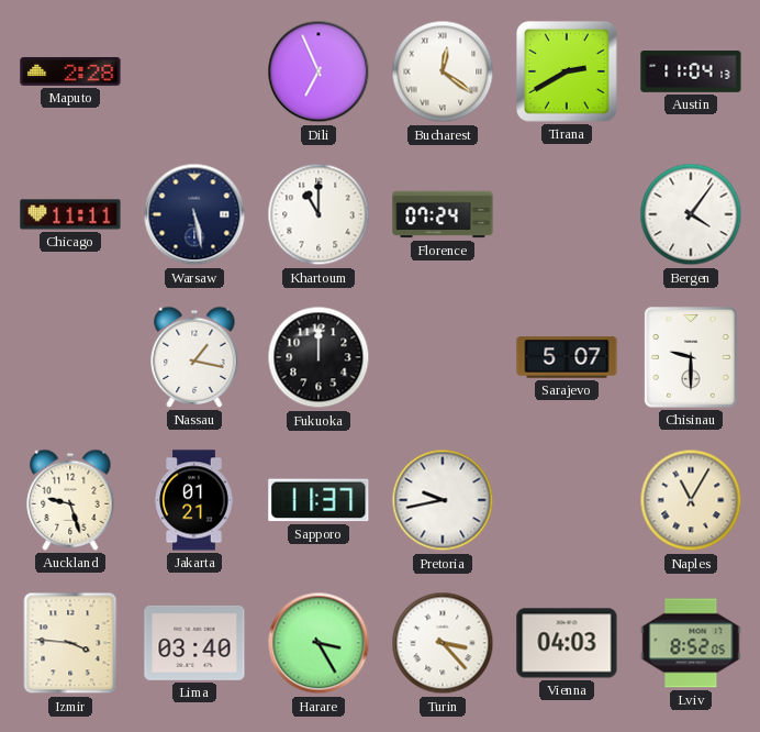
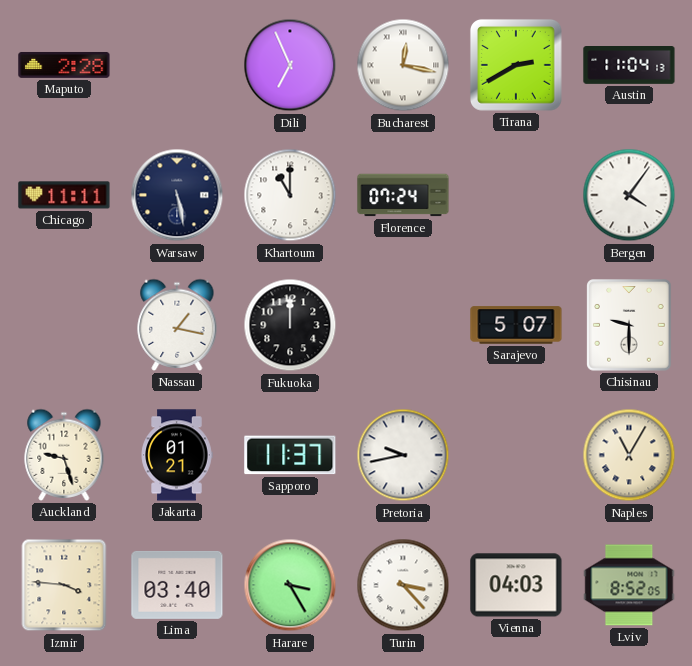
Bucharest: 12:21 -> 12:17 (403, 65)
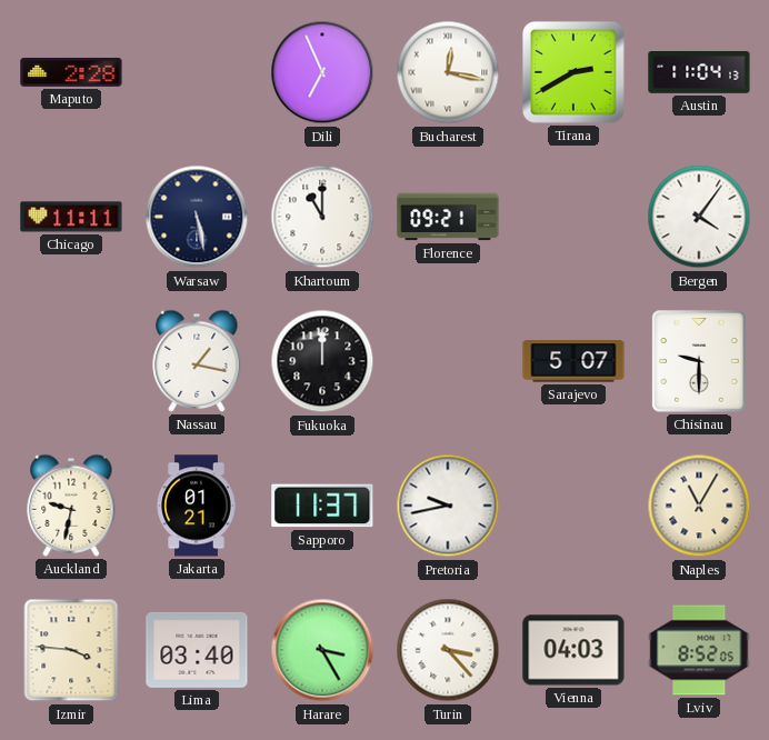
Florence: 07:24 -> 09:21 (448, 217)
Auckland: 9:27 -> 9:32 (71, 506)
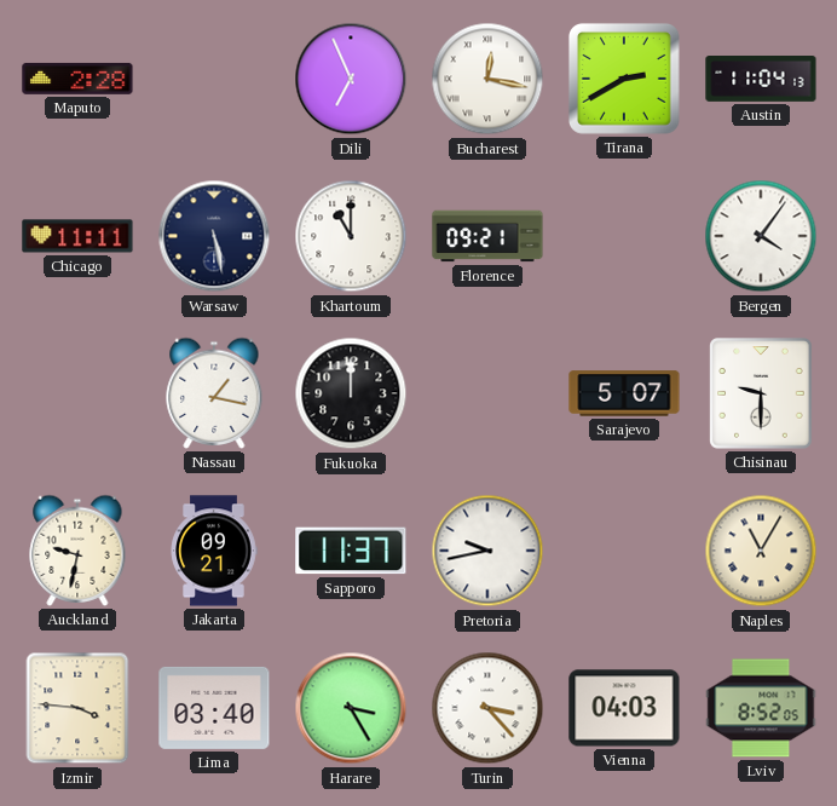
Jakarta: 01:21 -> 09:21 (214, 551)
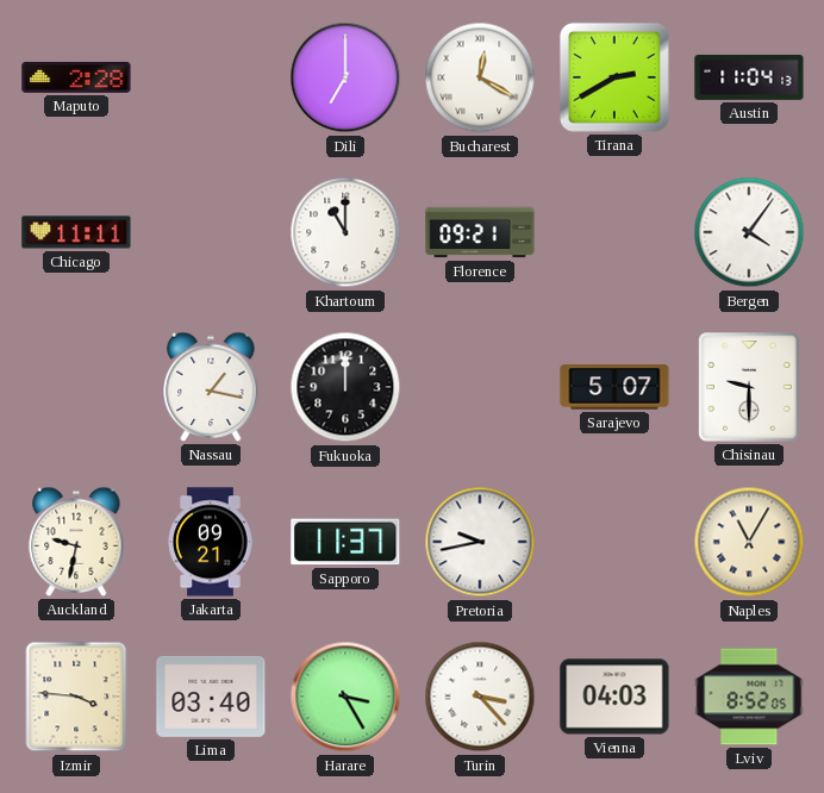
Dili: 6:56 -> 7:00 (345, 77)
Bucharest: 12:17 -> 12:20 (480, 77)
Warsaw: 5:28 -> none (214, 236)
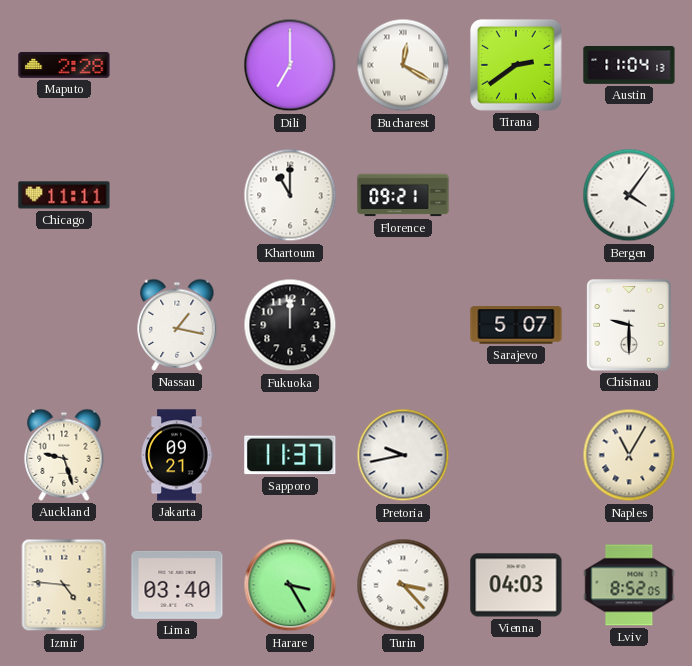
Tirana: 2:40 -> 2:39 (516, 65)
Auckland: 9:32 -> 9:27 (64, 455)
Izmir: 3:46 -> 4:46 (64, 585)
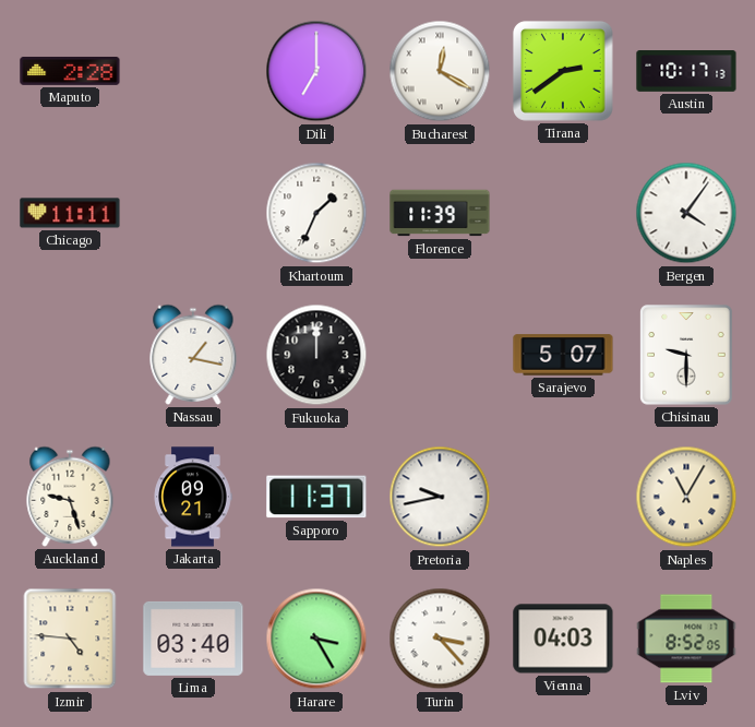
Austin: 11:04 -> 10:17 (686, 72)
Khartoum: 11:00 -> 1:34 (316, 213)
Florence: 09:21 -> 11:39 (440, 213)
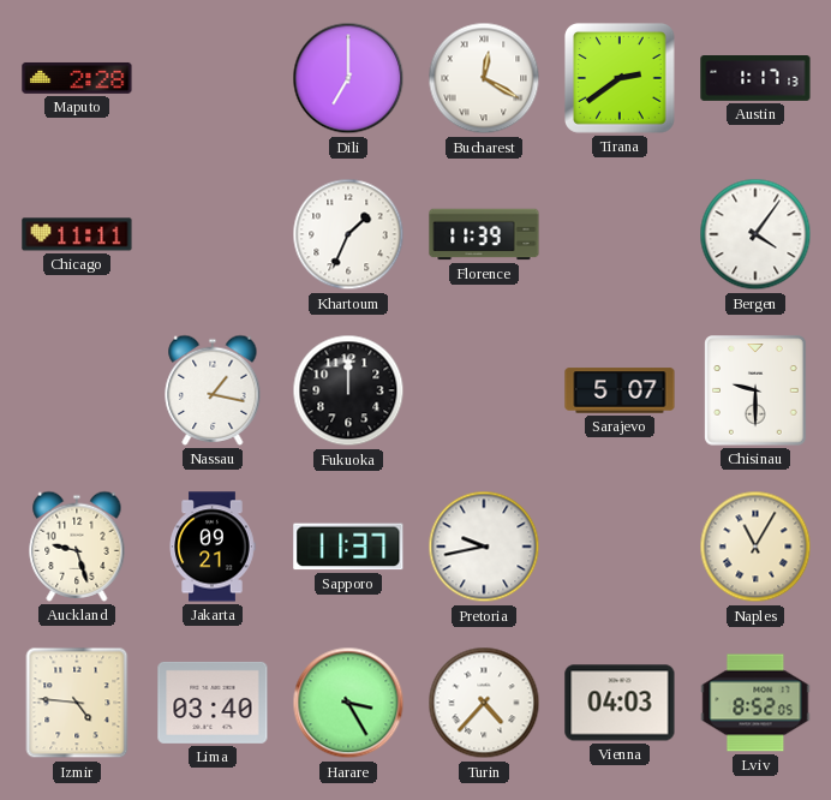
Austin: 10:17 -> 1:17 (755, 79)
Turin: 3:23 -> 4:37 (484, 703)
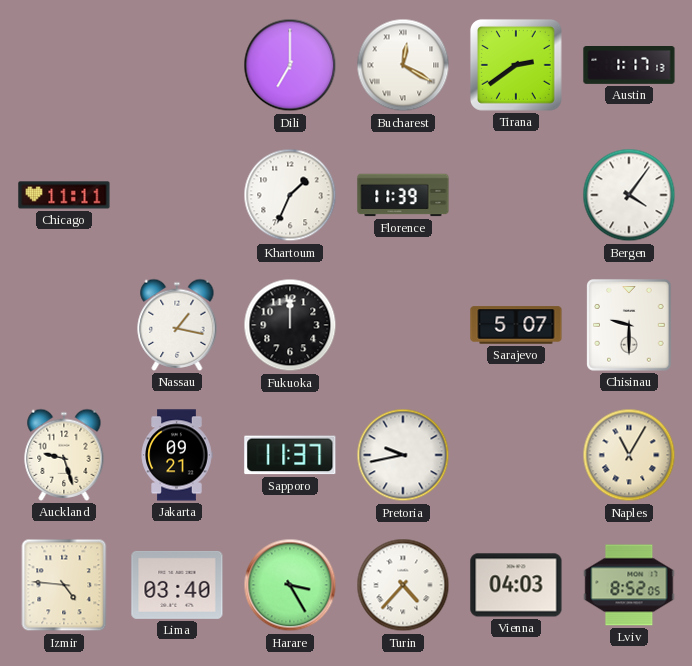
Maputo: 2:28 -> none (77, 78)
